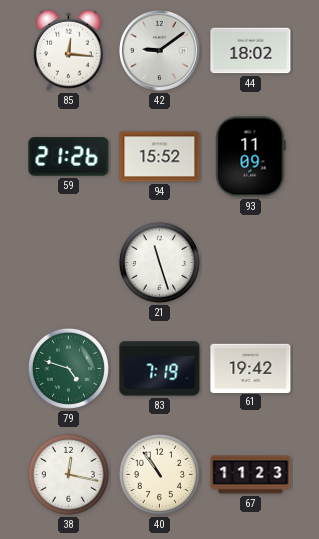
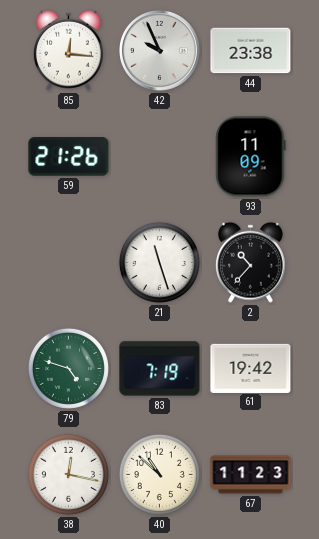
42: 9:09 -> 9:56 (160, 51)
44: 18:02 -> 23:38 (251, 51)
94: 15:52 -> none (160, 157)
2: none -> 10:37 (250, 262)
40: 10:54 -> 10:52 (159, 474)
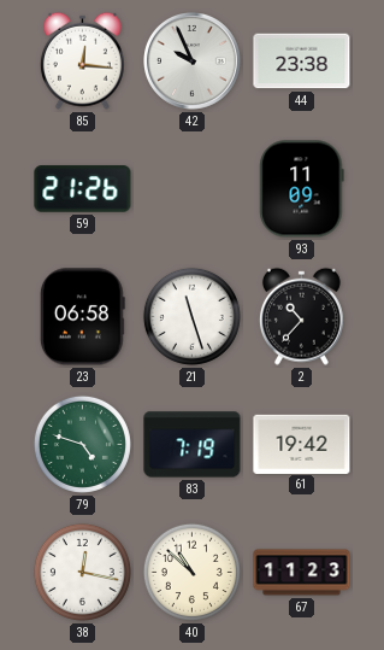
23: none -> 06:58 (82, 317)
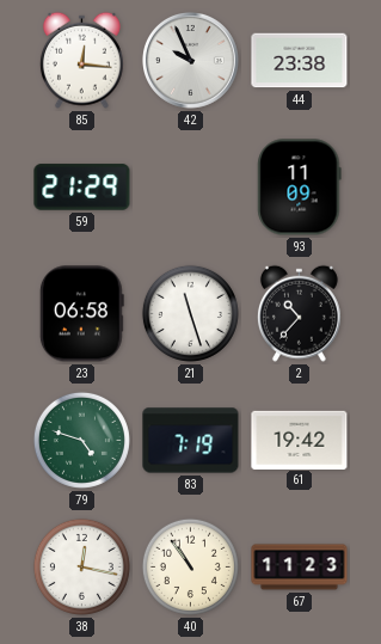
59: 21:26 -> 21:29 (82, 188)
40: 10:52 -> 10:54 (190, 566)
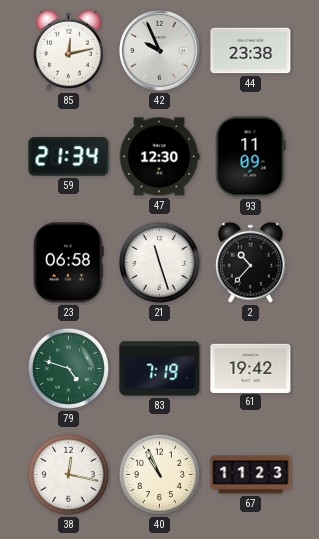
85: 12:16 -> 12:13 (68, 50)
59: 21:29 -> 21:34 (69, 157)
47: none -> 12:30 (159, 157)
40: 10:54 -> 10:56 (159, 474)
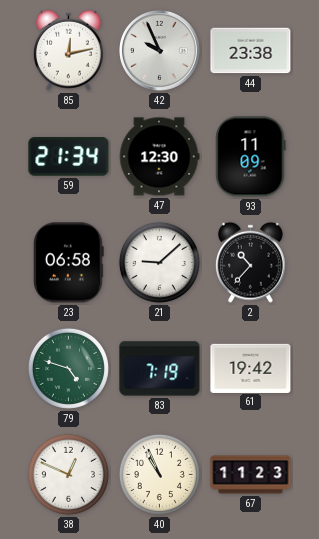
21: 11:27 -> 9:08 (159, 262)
38: 12:17 -> 12:49 (68, 474)
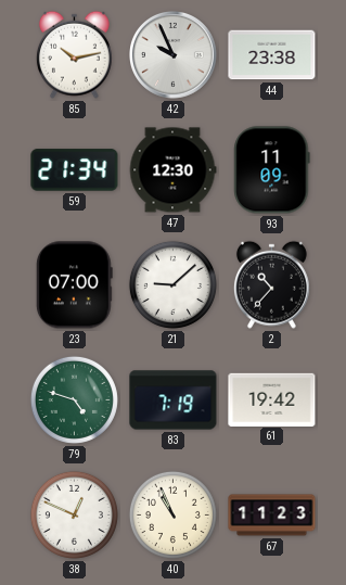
85: 12:13 -> 10:13 (74, 54)
23: 06:58 -> 07:00 (74, 285)
